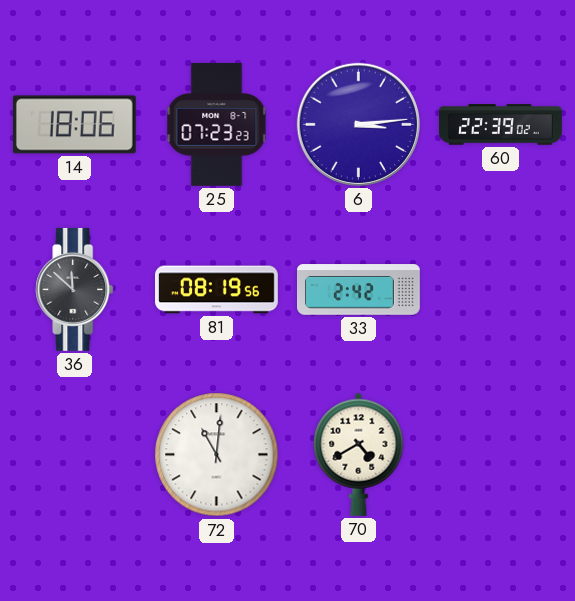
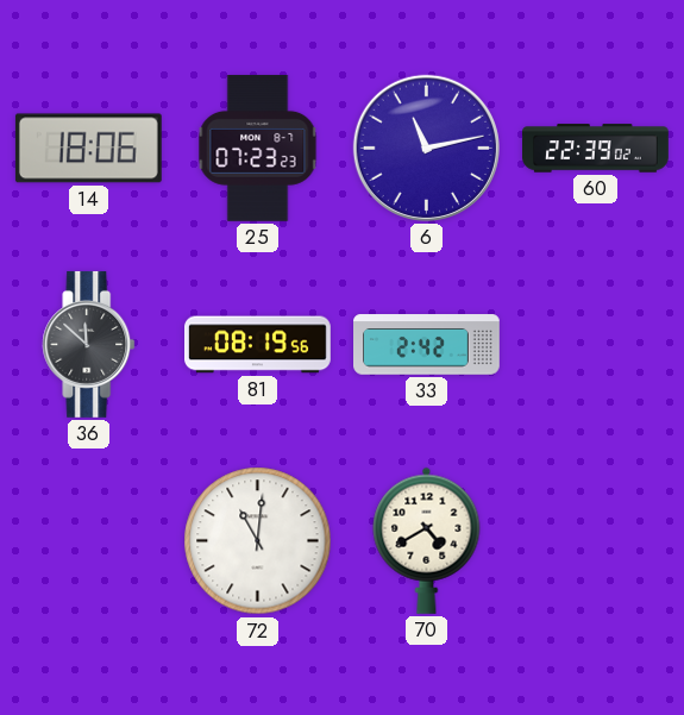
6: 3:14 -> 11:13 (426, 148)
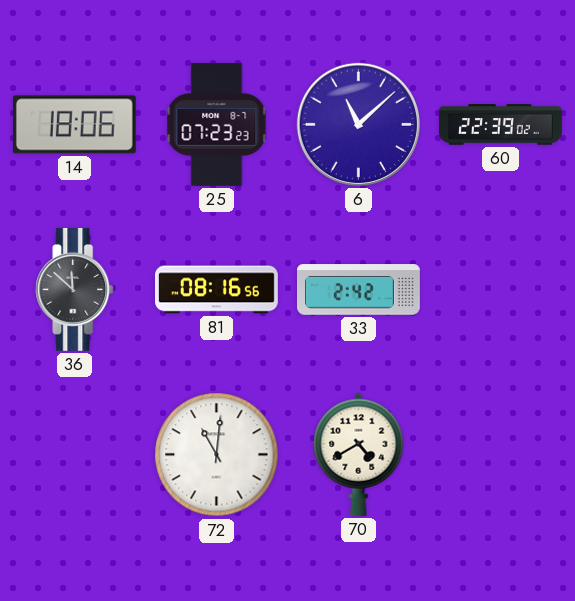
6: 11:13 -> 11:08 (358, 124)
81: 08:19 -> 08:16 (217, 290)
